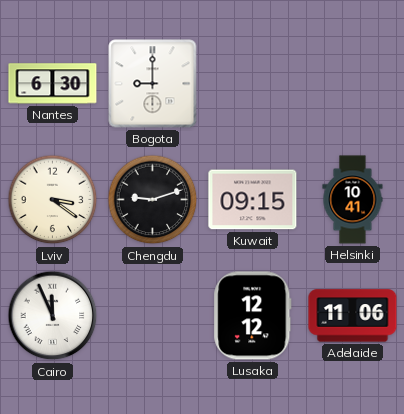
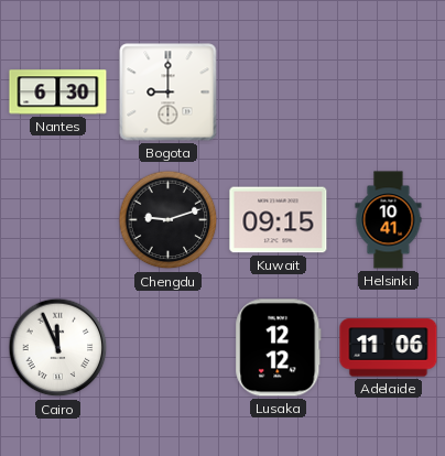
Lviv: 3:21 -> none (53, 200)
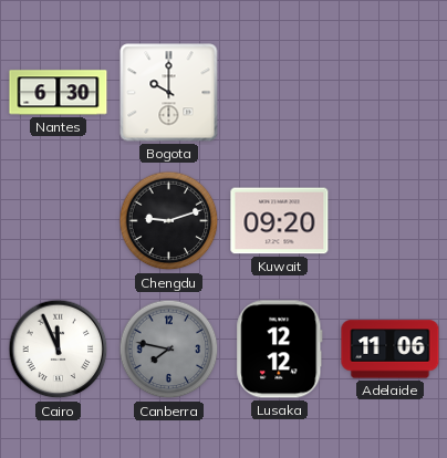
Bogota: 9:00 -> 10:00 (169, 93)
Kuwait: 09:15 -> 09:20 (280, 221)
Helsinki: 10:41 -> none (389, 220)
Canberra: none -> 7:47 (169, 350)
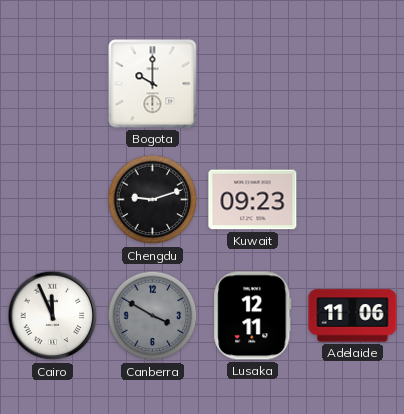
Nantes: 6:30 -> none (59, 93)
Kuwait: 09:20 -> 09:23 (253, 200)
Canberra: 7:47 -> 3:50 (153, 316)
Lusaka: 12:12 -> 12:11 (253, 316)
